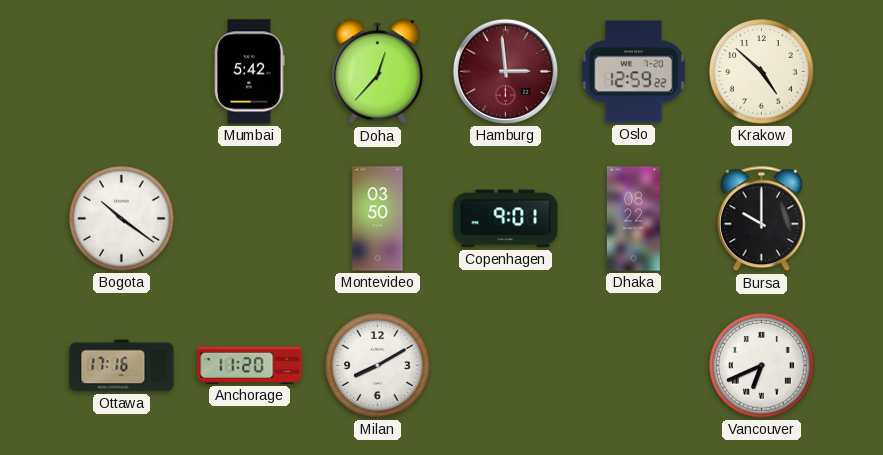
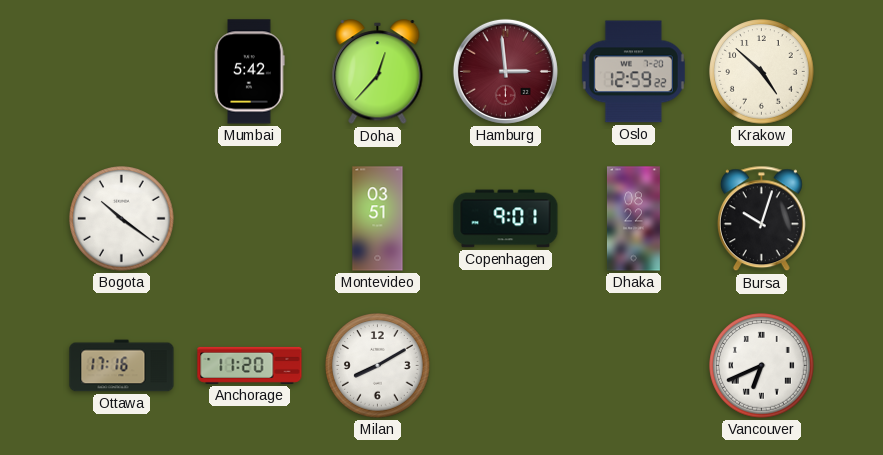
Montevideo: 03:50 -> 03:51 (378, 219)
Bursa: 10:00 -> 10:03 (761, 219)
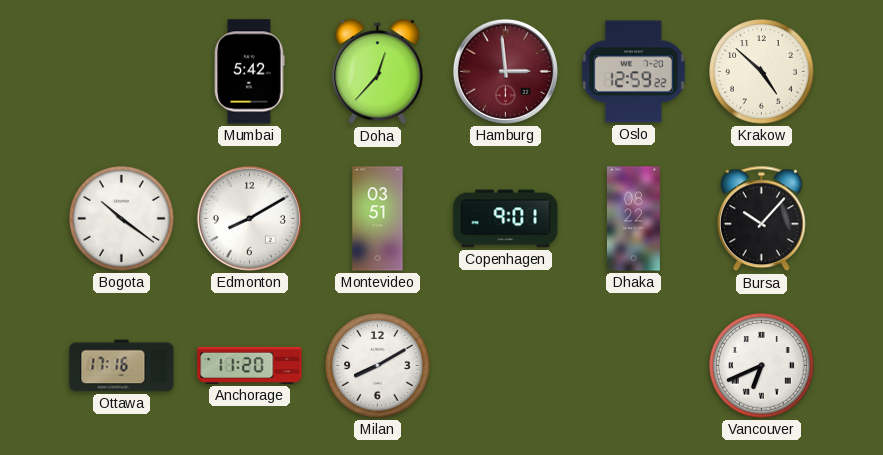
Edmonton: none -> 8:10 (249, 218)
Bursa: 10:03 -> 10:07 (761, 219)
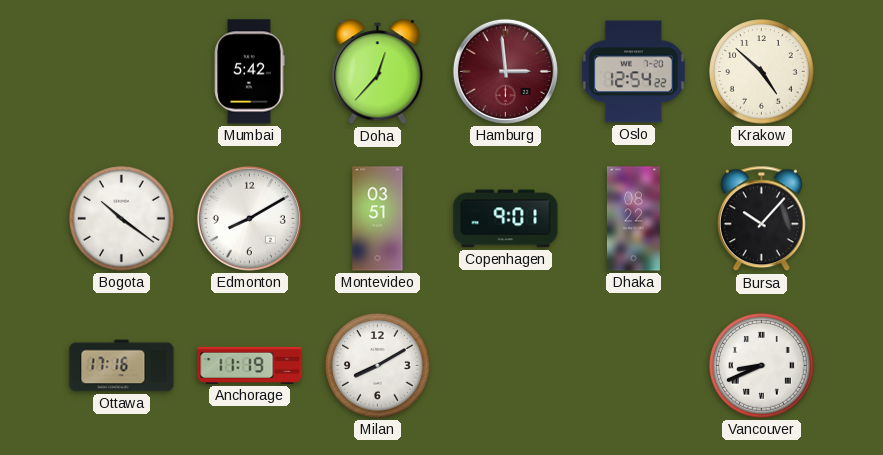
Oslo: 12:59 -> 12:54 (633, 72)
Anchorage: 11:20 -> 11:19 (250, 365)
Vancouver: 6:41 -> 8:41 (762, 366)
